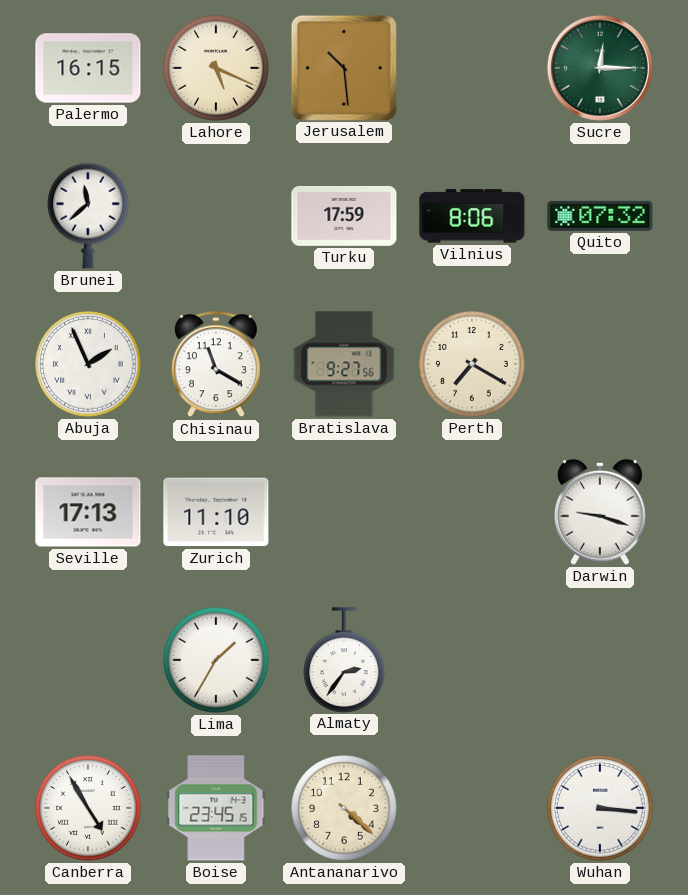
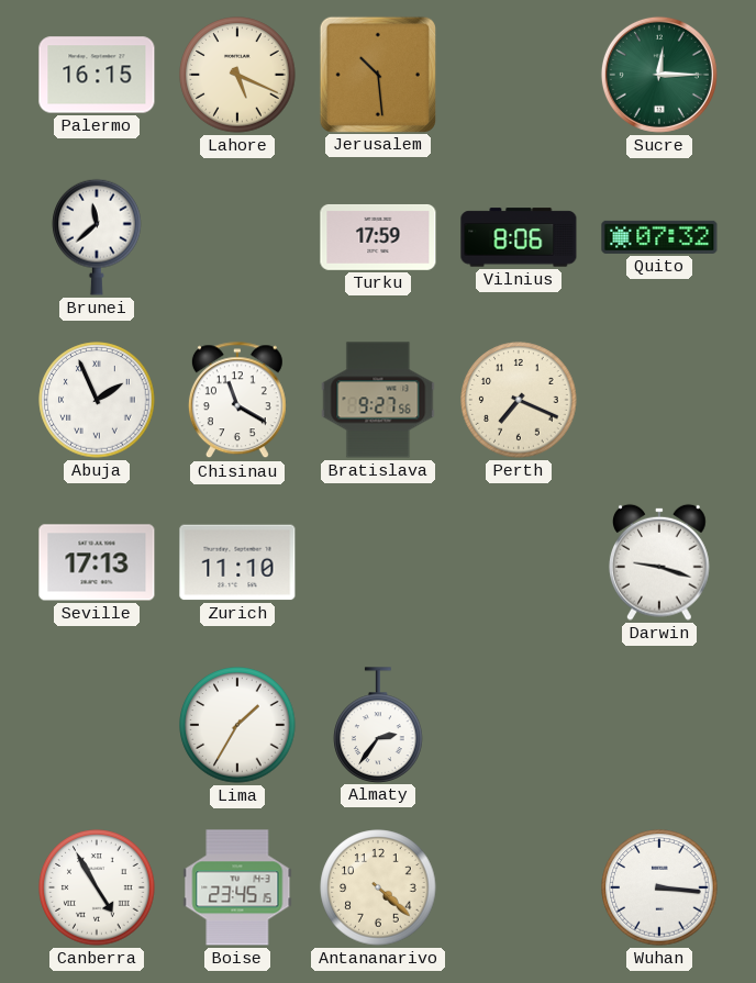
Perth: 7:20 -> 7:19 (519, 400)
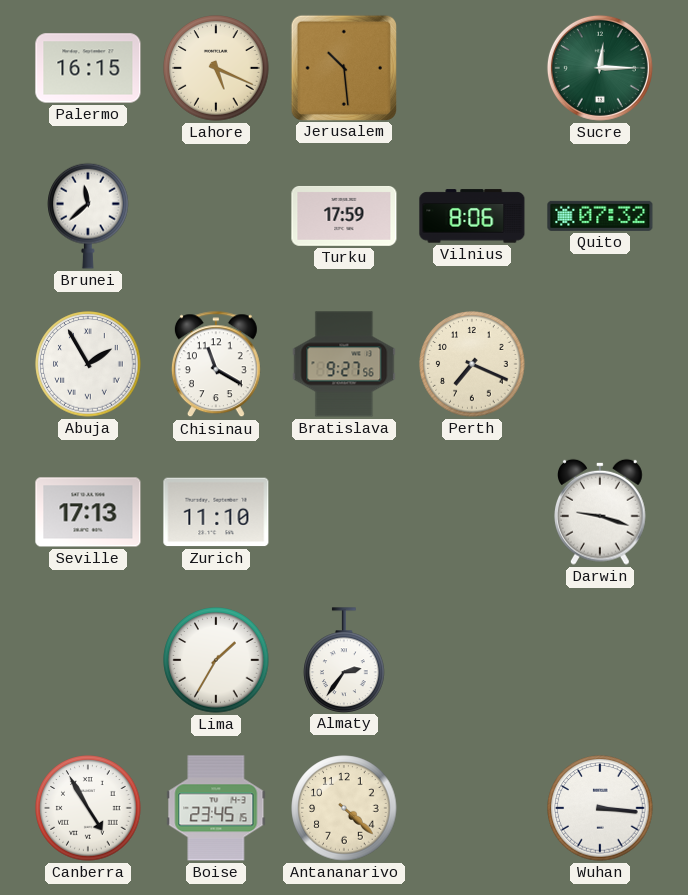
Abuja: 1:56 -> 1:55 (88, 364)
